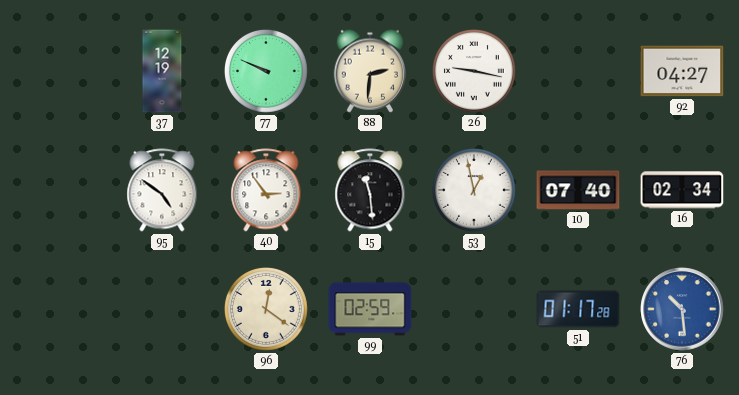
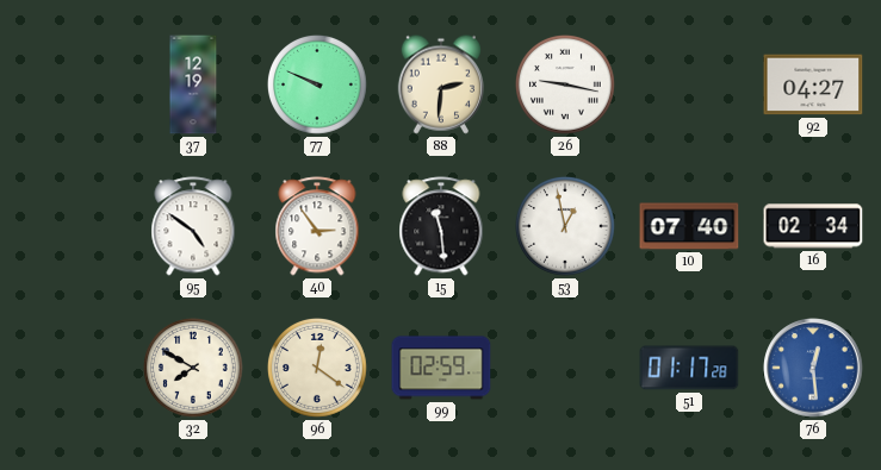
32: none -> 7:50 (194, 369)
76: 10:29 -> 12:29 (813, 368)
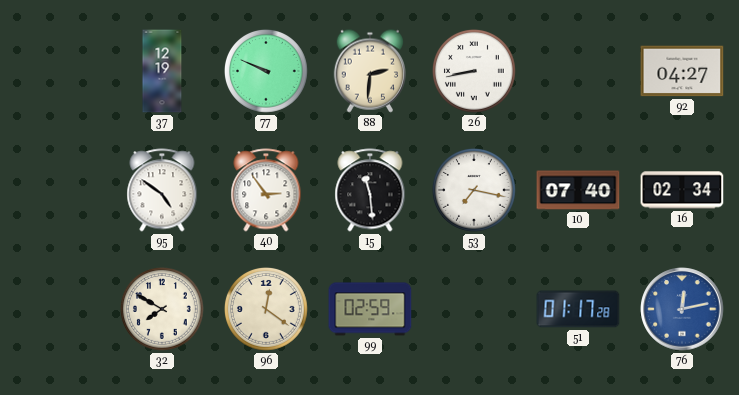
26: 9:17 -> 8:43 (475, 72)
53: 12:58 -> 7:17 (475, 191)
76: 12:29 -> 12:13 (682, 309)
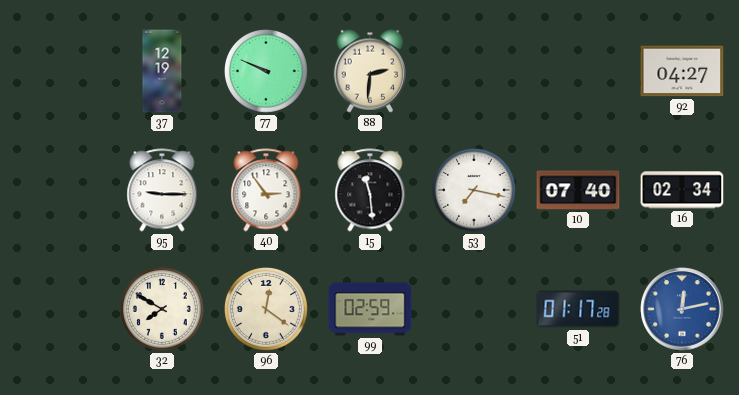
26: 8:43 -> none (475, 72)
95: 4:51 -> 9:15 (162, 190)
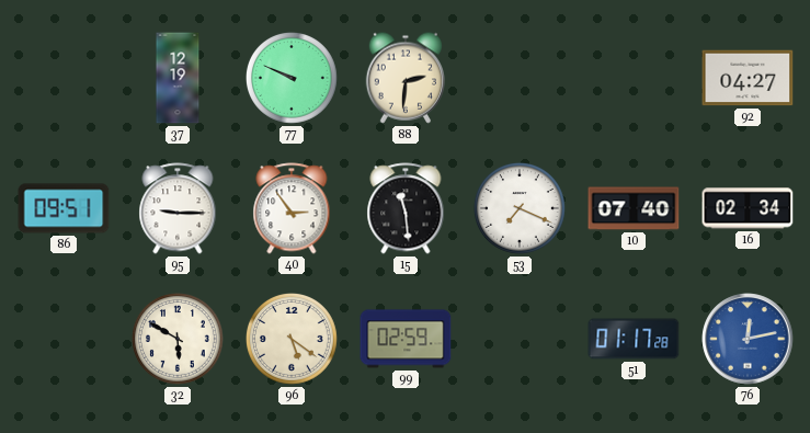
86: none -> 09:51 (64, 208)
53: 7:17 -> 7:19 (521, 209)
32: 7:50 -> 5:50 (179, 340)
96: 12:21 -> 5:21 (293, 340)
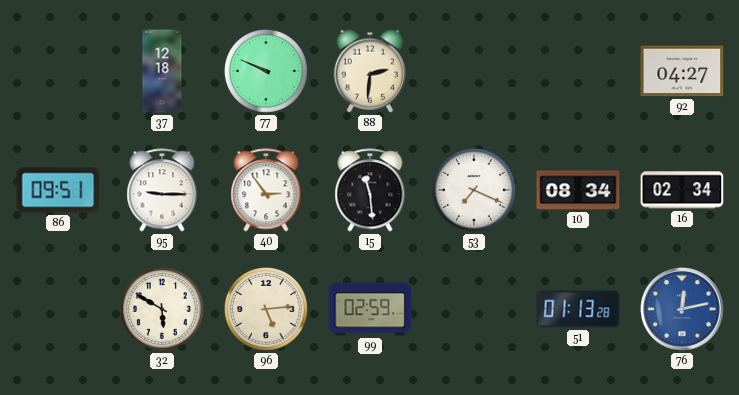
37: 12:19 -> 12:18 (162, 71)
10: 07:40 -> 08:34 (578, 190)
96: 5:21 -> 5:14 (267, 310)
51: 01:17 -> 01:13 (578, 309)
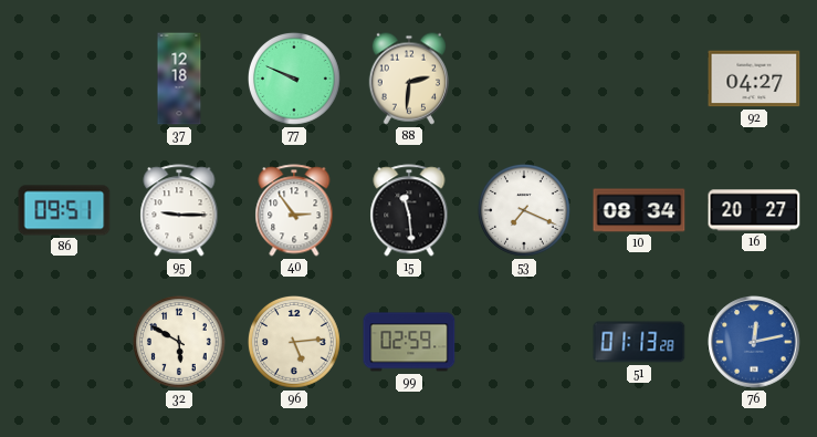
16: 02:34 -> 20:27 (754, 210)
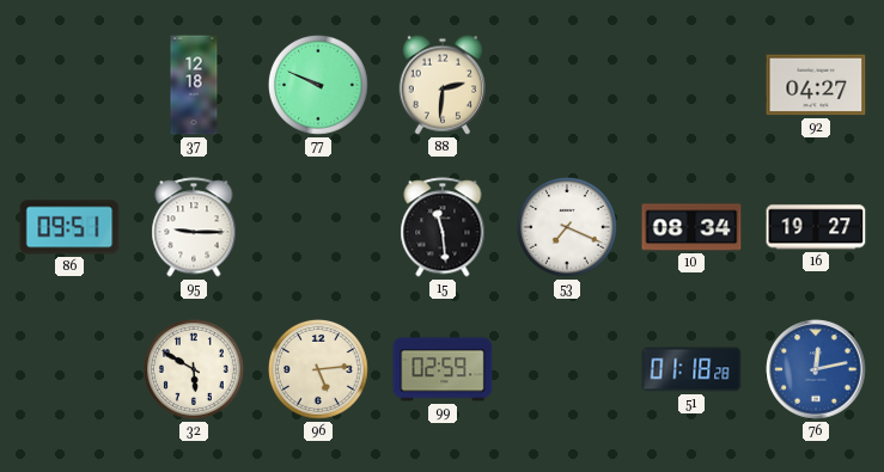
40: 2:54 -> none (294, 210)
16: 20:27 -> 19:27 (816, 227)
51: 01:13 -> 01:18 (691, 369)
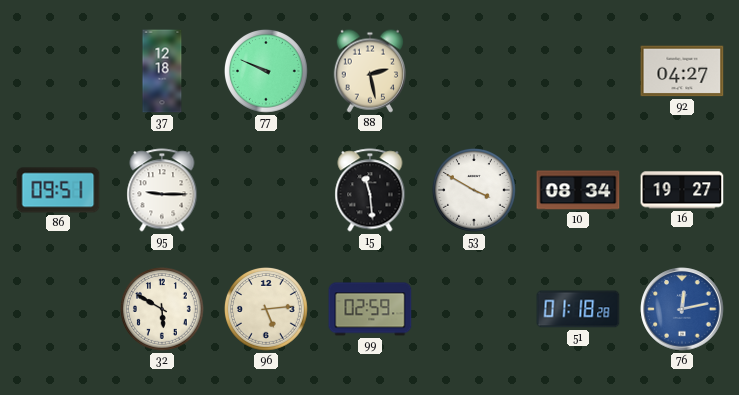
88: 2:31 -> 2:28 (369, 71)
53: 7:19 -> 3:50 (475, 191)
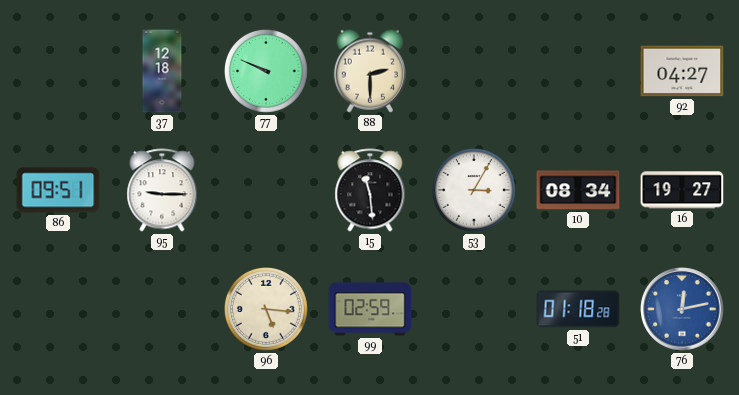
88: 2:28 -> 2:30 (369, 71)
53: 3:50 -> 3:05 (475, 191)
32: 5:50 -> none (163, 310)
96: 5:14 -> 5:16 (267, 310)
